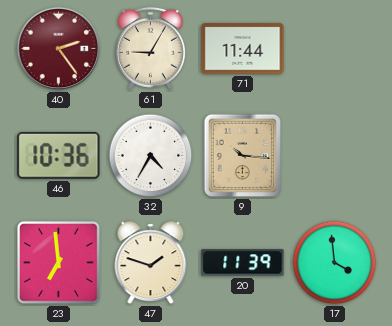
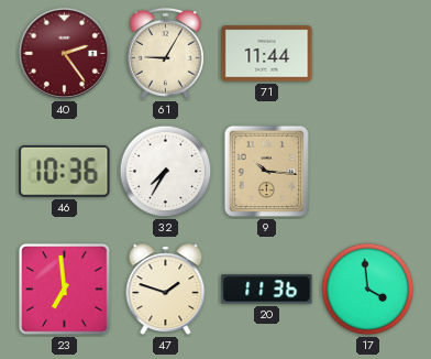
32: 4:35 -> 7:35 (166, 172)
20: 11:39 -> 11:36 (267, 290)
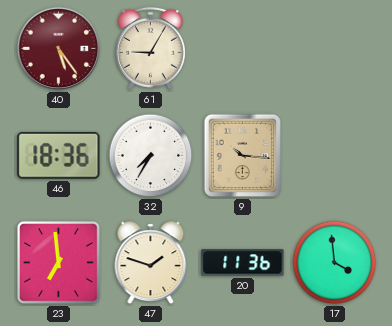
40: 2:24 -> 5:24 (59, 49)
71: 11:44 -> none (267, 54)
46: 10:36 -> 18:36 (59, 155)
